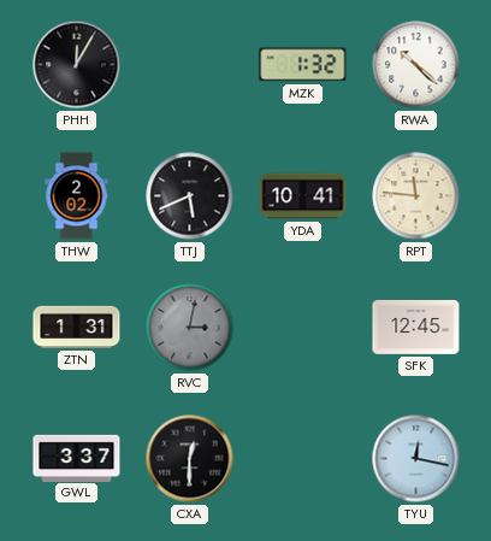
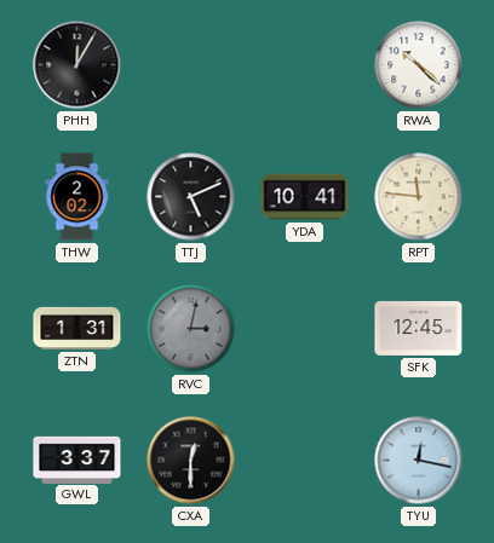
MZK: 1:32 -> none (303, 65)
TTJ: 5:41 -> 5:11 (191, 197)
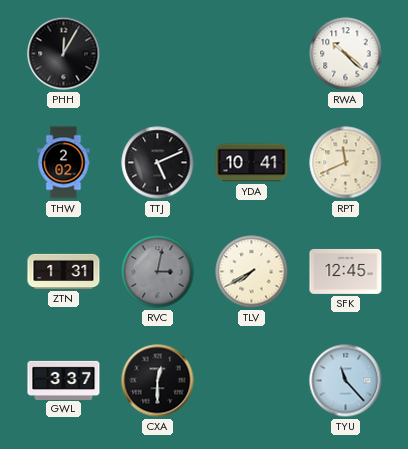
RPT: 11:46 -> 11:41 (346, 163)
TLV: none -> 7:40 (252, 272)
TYU: 12:17 -> 11:23 (346, 381)
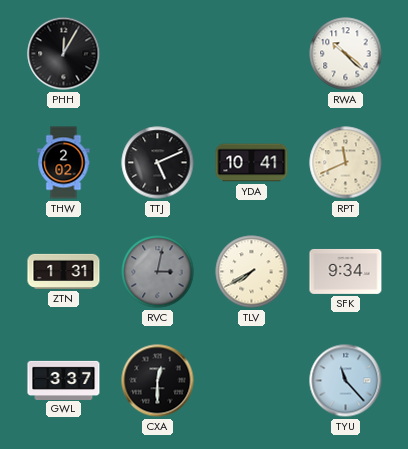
SFK: 12:45 -> 9:34 (346, 272)
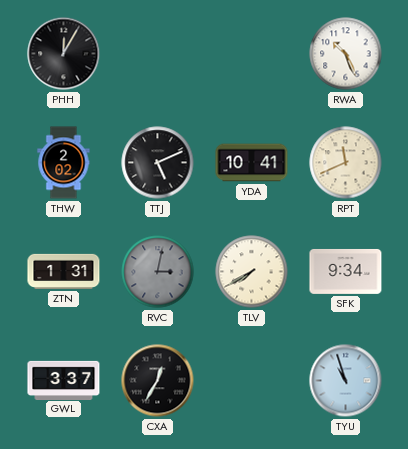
RWA: 10:22 -> 10:26 (346, 54)
CXA: 12:30 -> 12:35 (158, 381)
TYU: 11:23 -> 10:57 (346, 381)
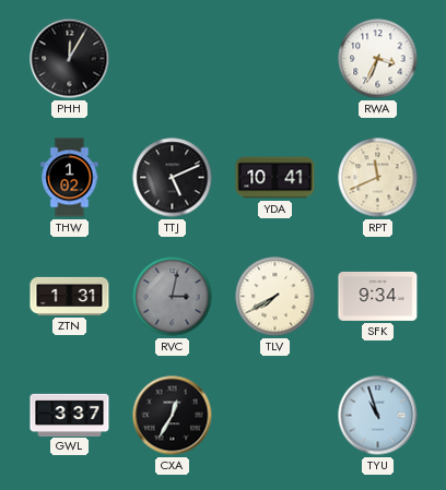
RWA: 10:26 -> 3:34 (378, 59)
THW: 2:02 -> 1:02 (70, 178)
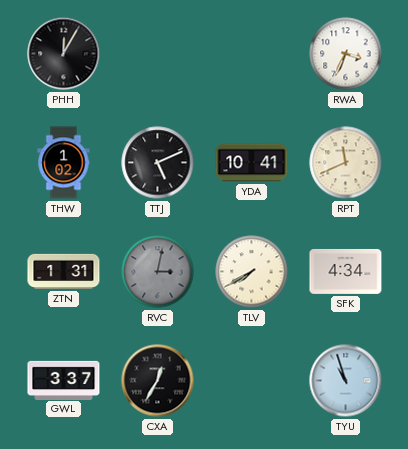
SFK: 9:34 -> 4:34 (346, 272)
